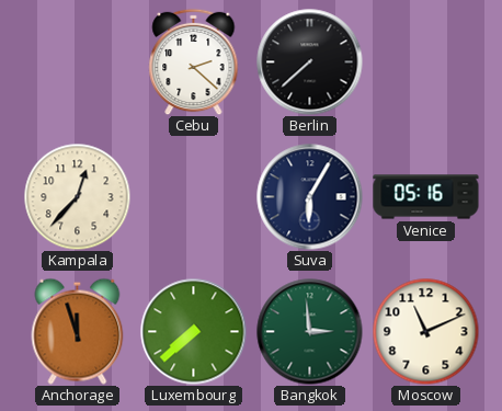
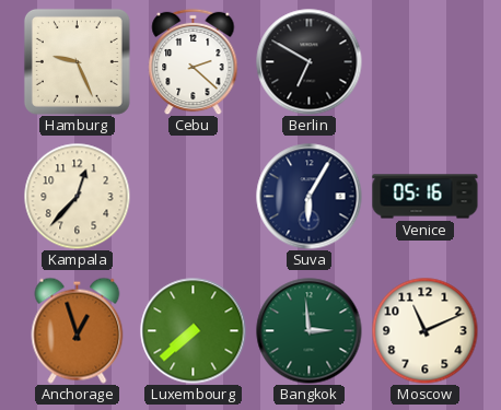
Hamburg: none -> 9:26 (77, 61)
Berlin: 7:38 -> 6:50 (310, 62)
Anchorage: 11:57 -> 12:57 (78, 330)
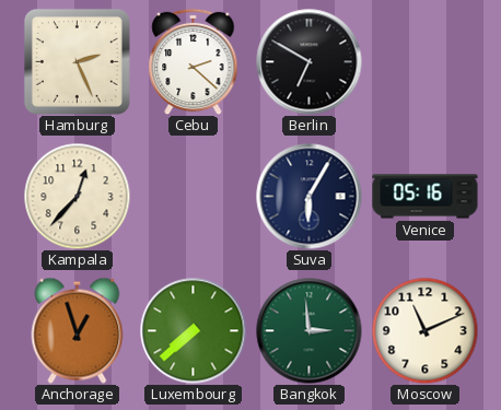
Hamburg: 9:26 -> 2:26 (77, 61)
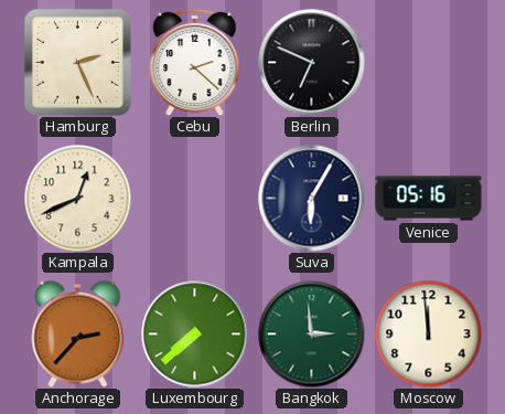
Berlin: 6:50 -> 6:49 (312, 63)
Kampala: 12:37 -> 12:41 (77, 198)
Anchorage: 12:57 -> 2:37 (78, 333)
Moscow: 11:11 -> 11:59 (428, 333)
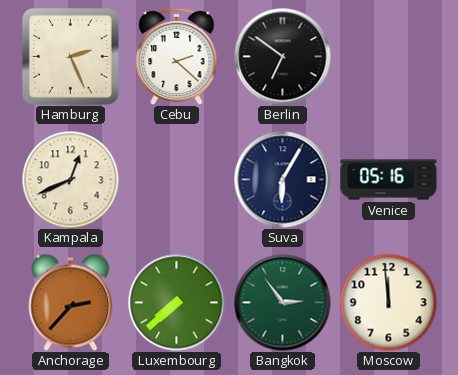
Berlin: 6:49 -> 6:51 (283, 57)
Bangkok: 2:59 -> 2:54 (283, 303)
